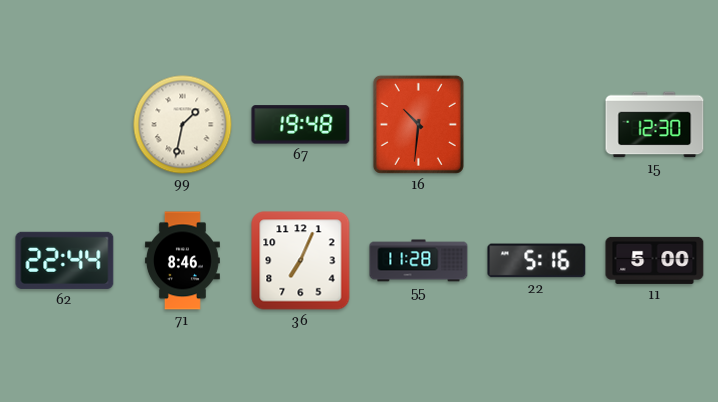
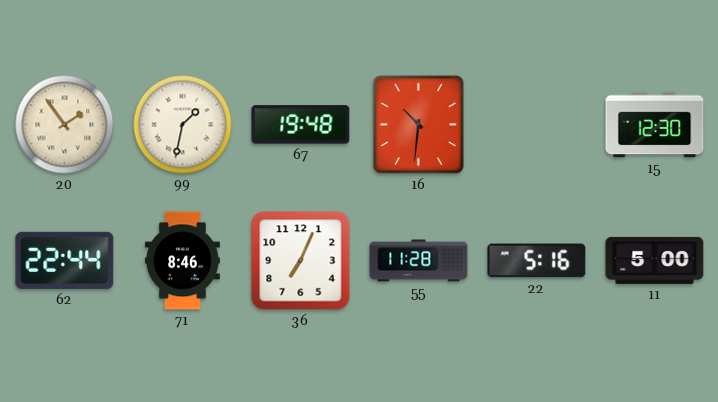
20: none -> 1:54 (65, 125)
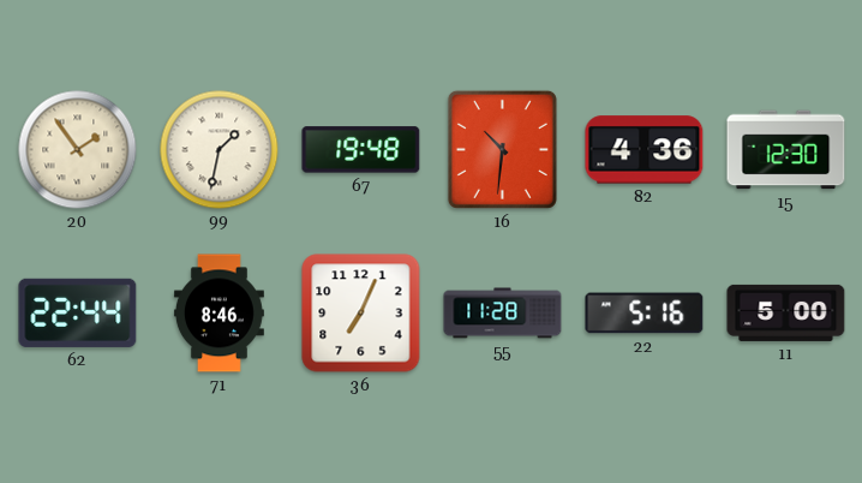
82: none -> 4:36 (645, 150)
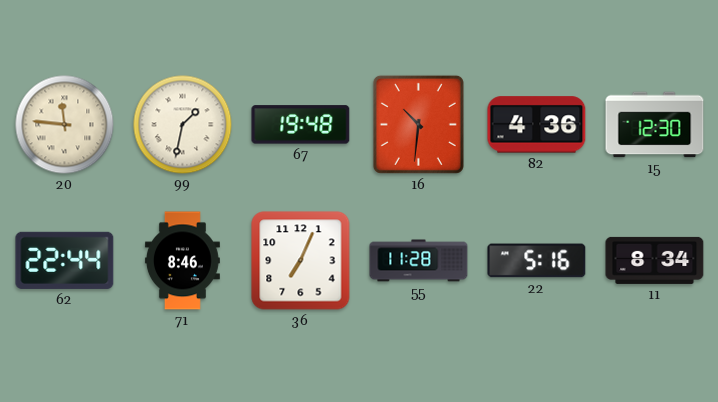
20: 1:54 -> 11:46 (65, 125)
11: 5:00 -> 8:34 (655, 260)
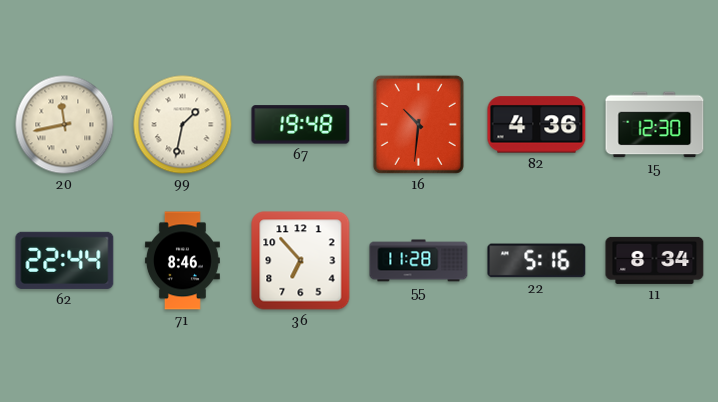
20: 11:46 -> 11:43 (65, 125)
36: 7:04 -> 6:53 (301, 261)
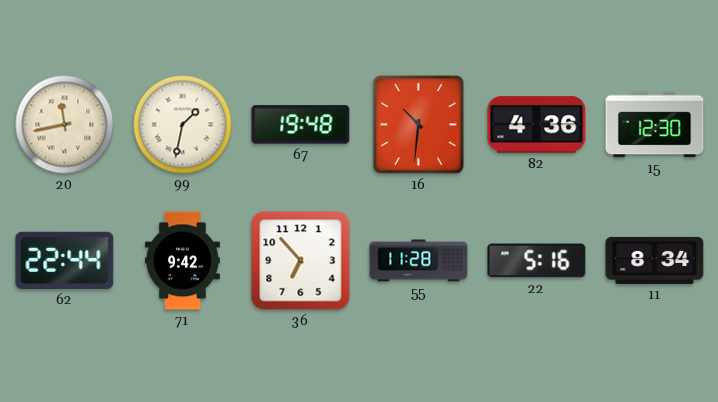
71: 8:46 -> 9:42 (182, 261)
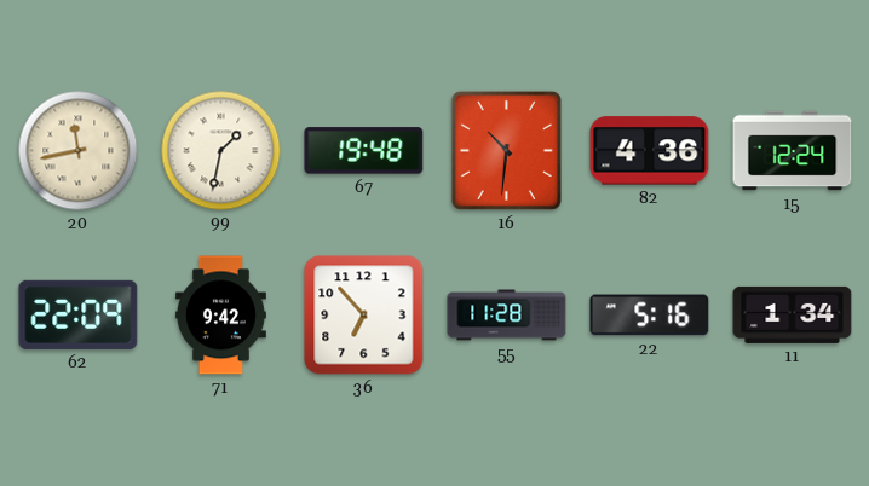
15: 12:30 -> 12:24 (793, 151)
62: 22:44 -> 22:09 (79, 314)
11: 8:34 -> 1:34 (793, 314)
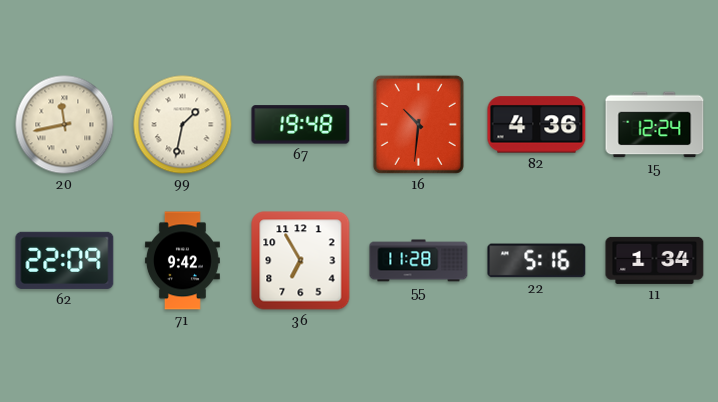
36: 6:53 -> 6:55 (301, 261)
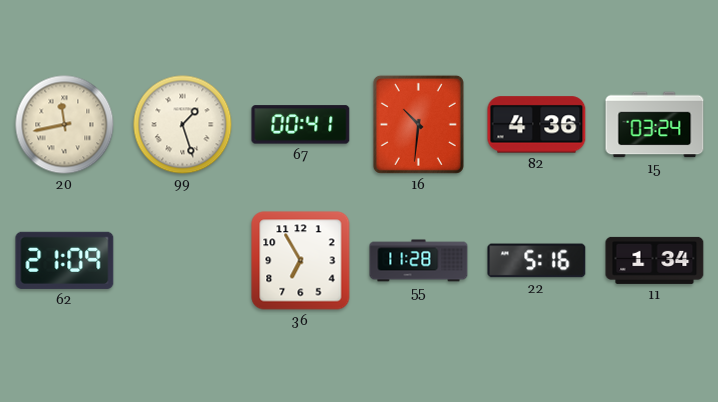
99: 1:32 -> 1:27 (183, 125)
67: 19:48 -> 00:41 (301, 125)
15: 12:24 -> 03:24 (655, 125)
62: 22:09 -> 21:09 (65, 260)
71: 9:42 -> none (182, 261)
